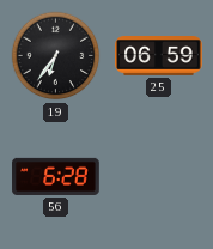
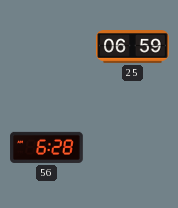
19: 6:36 -> none (56, 56)
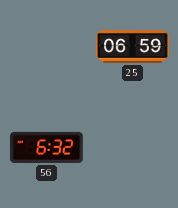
56: 6:28 -> 6:32 (47, 147)
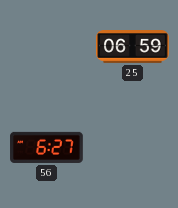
56: 6:32 -> 6:27 (47, 147)
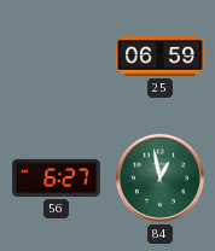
84: none -> 12:58 (159, 177)
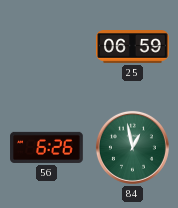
56: 6:27 -> 6:26 (47, 147)
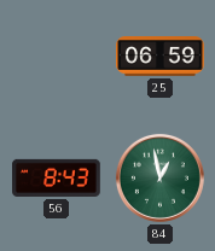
56: 6:26 -> 8:43 (57, 177)
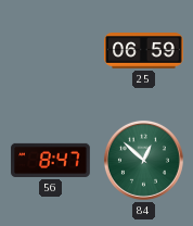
56: 8:43 -> 8:47 (51, 160)
84: 12:58 -> 12:52 (143, 160)
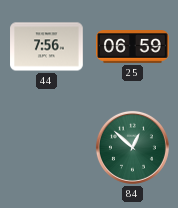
44: none -> 7:56 (47, 47)
56: 8:47 -> none (51, 160)
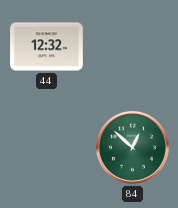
44: 7:56 -> 12:32 (47, 47)
25: 06:59 -> none (133, 47)
